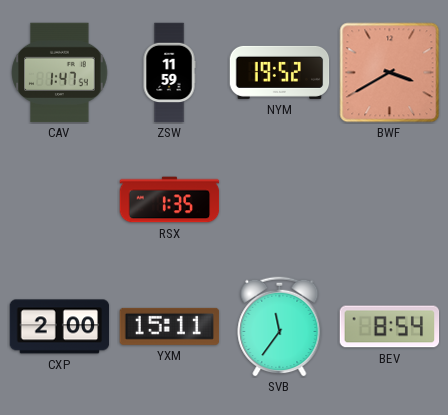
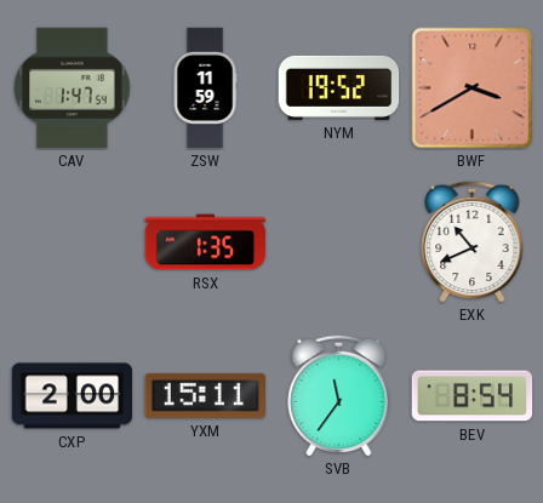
EXK: none -> 10:41 (473, 241)
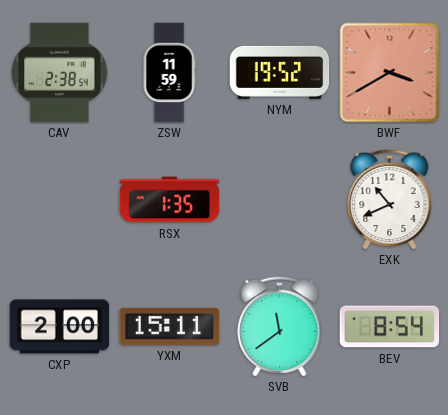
CAV: 1:47 -> 2:38 (60, 73)
SVB: 11:36 -> 11:39 (280, 326)
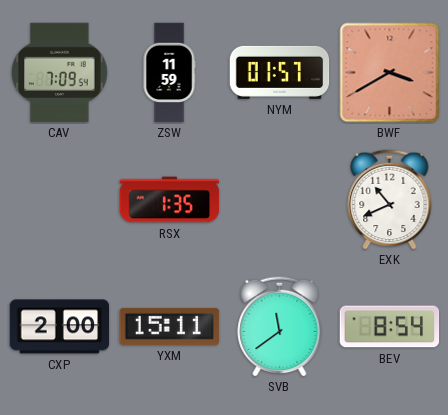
CAV: 2:38 -> 7:09 (60, 73)
NYM: 19:52 -> 01:57 (280, 72)
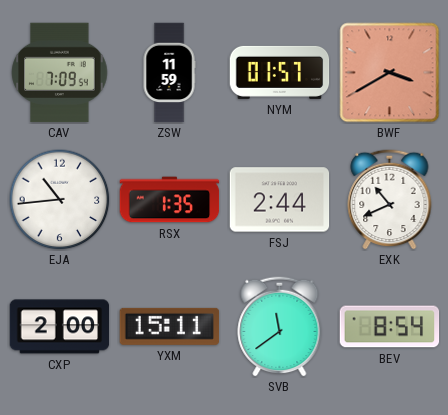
EJA: none -> 10:44 (60, 200)
FSJ: none -> 2:44 (280, 200)
